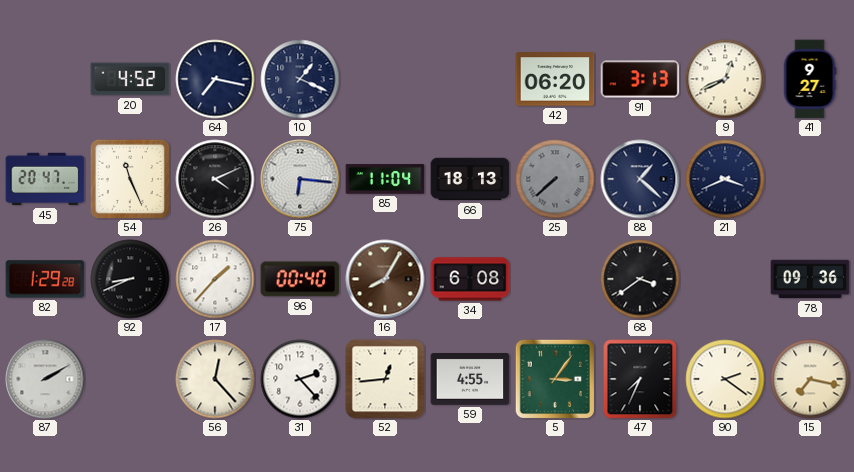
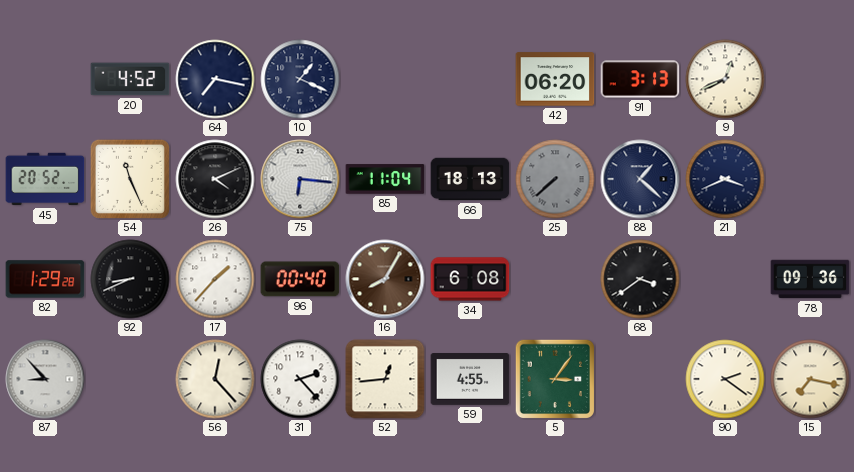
41: 9:27 -> none (810, 79)
45: 20:47 -> 20:52 (45, 179)
87: 2:10 -> 8:53 (45, 379)
47: 7:34 -> none (640, 379)
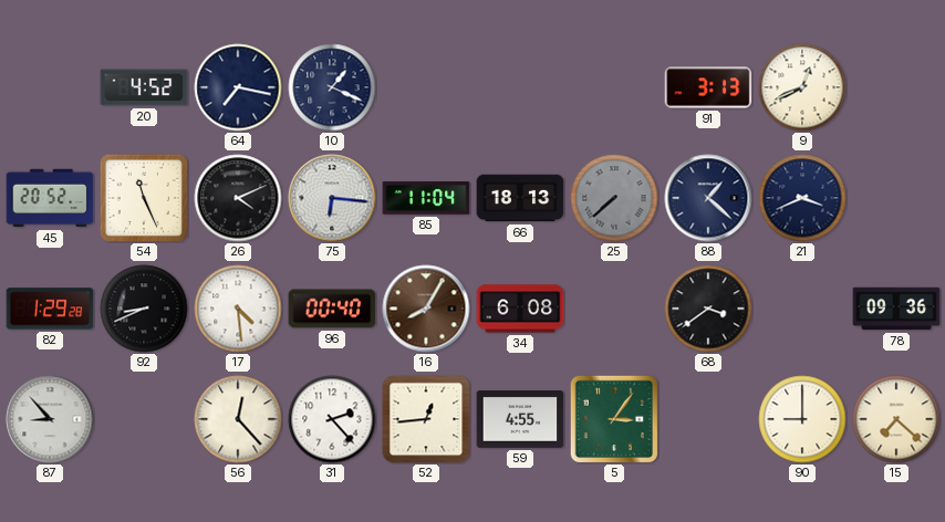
42: 06:20 -> none (555, 79)
17: 1:37 -> 4:29 (238, 309)
90: 2:21 -> 9:00 (802, 419)
15: 7:17 -> 7:22 (896, 419)
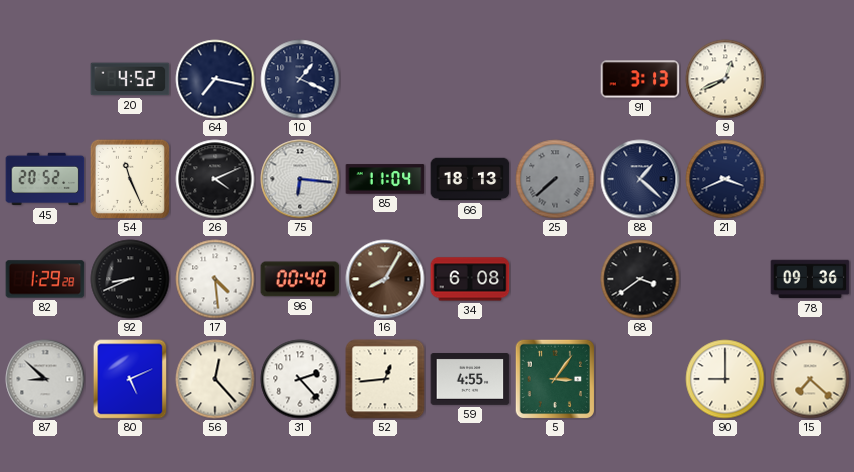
87: 8:53 -> 8:52 (45, 379)
80: none -> 5:11 (130, 379)
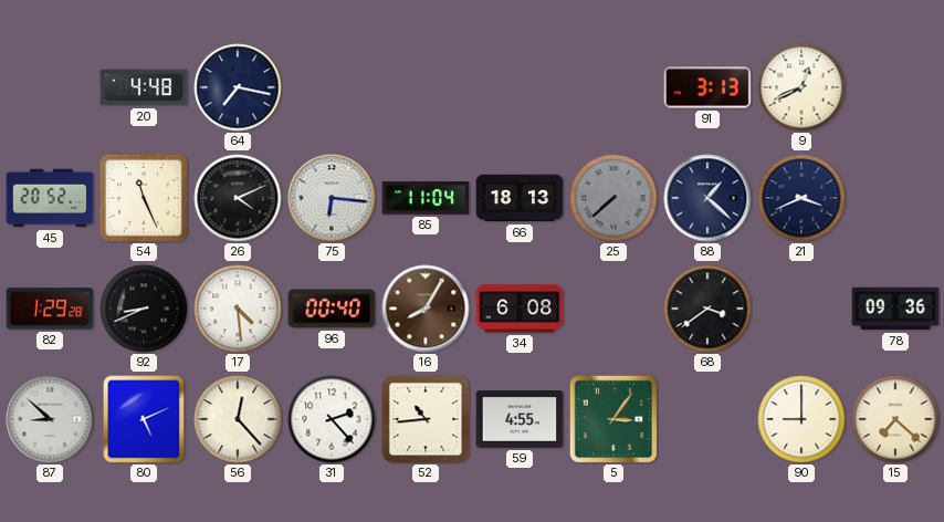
20: 4:52 -> 4:48 (144, 87)
10: 1:19 -> none (300, 79)
52: 12:44 -> 10:44 (426, 419)
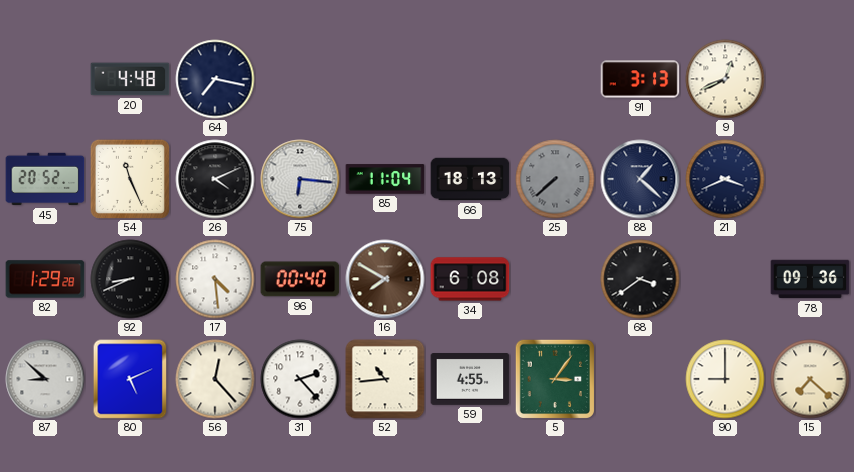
16: 8:05 -> 7:50 (385, 279)
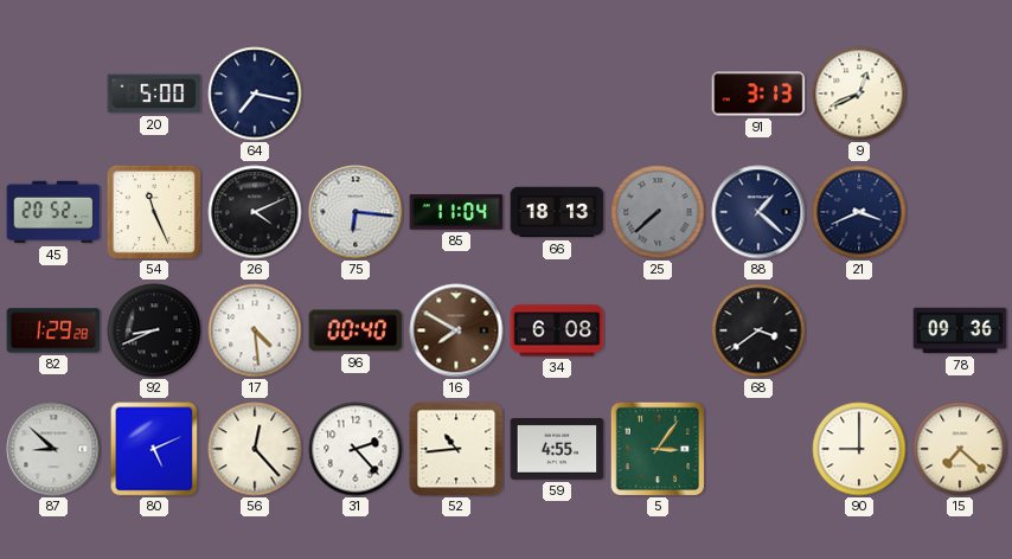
20: 4:48 -> 5:00 (154, 94)
